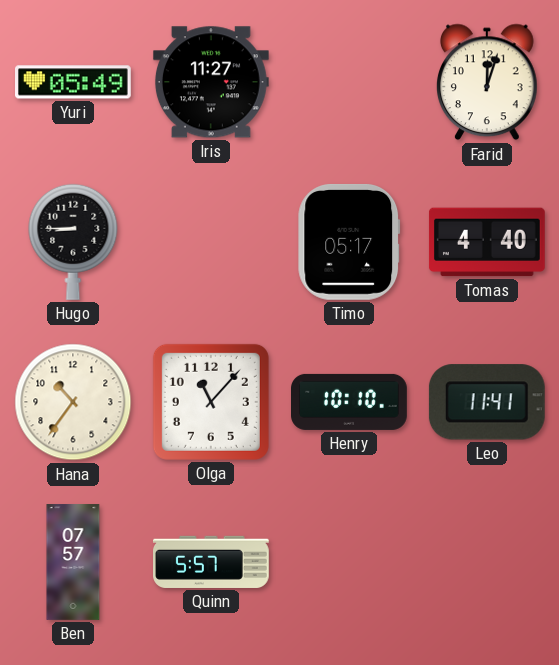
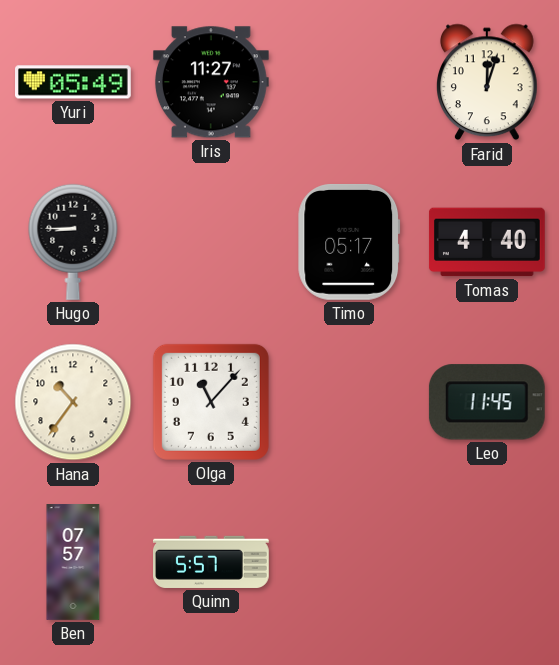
Henry: 10:10 -> none (350, 402)
Leo: 11:41 -> 11:45 (487, 402)
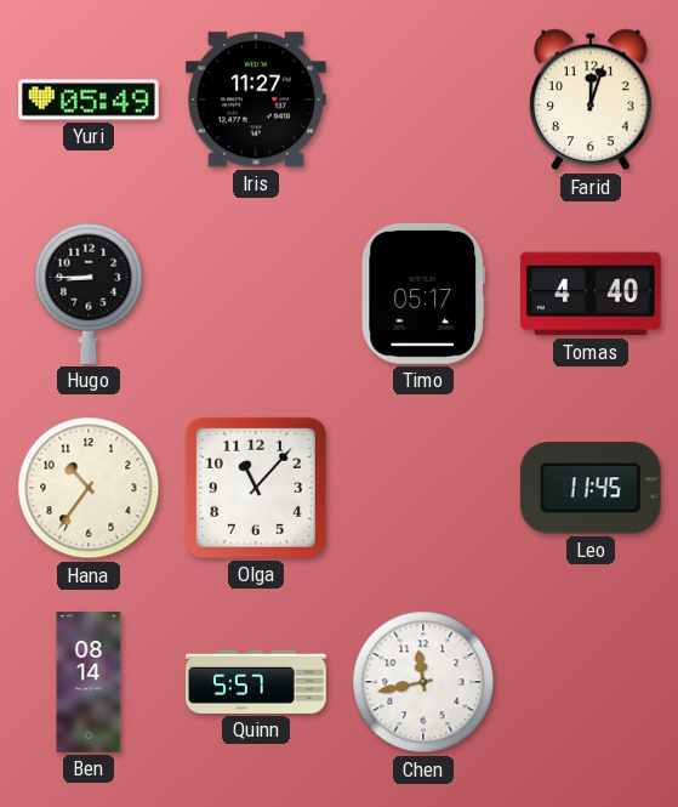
Ben: 07:57 -> 08:14 (89, 682)
Chen: none -> 11:43 (423, 682)
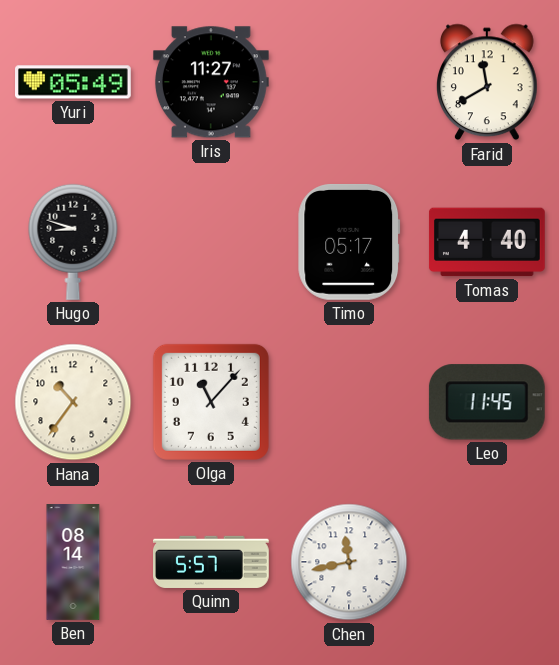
Farid: 12:03 -> 11:40 (487, 82)
Hugo: 8:45 -> 8:48 (73, 242)
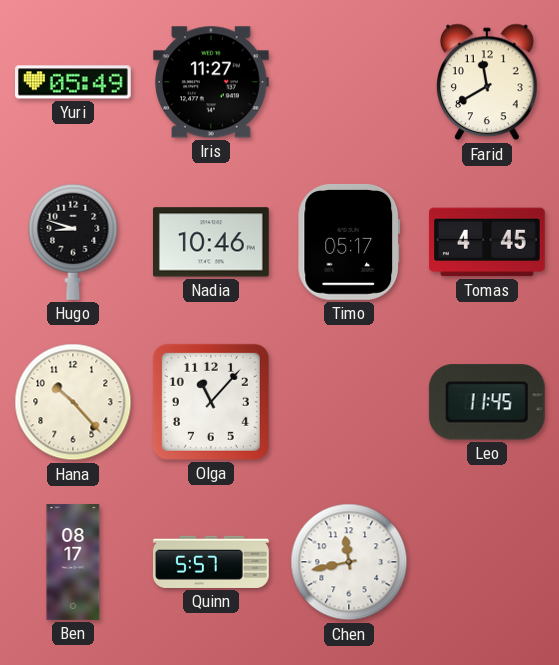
Nadia: none -> 10:46 (211, 242)
Tomas: 4:40 -> 4:45 (487, 242)
Hana: 10:36 -> 10:23 (73, 402)
Ben: 08:14 -> 08:17 (73, 562)
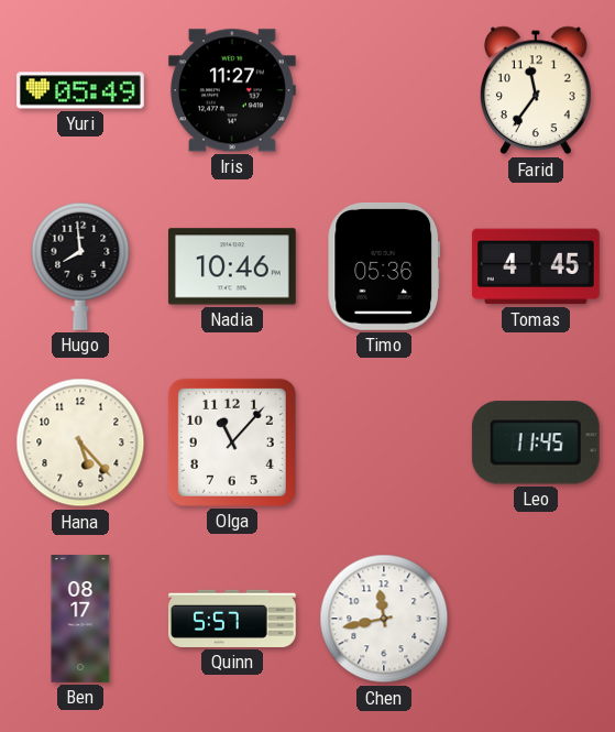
Farid: 11:40 -> 11:36 (536, 90)
Hugo: 8:48 -> 7:59 (80, 266)
Timo: 05:17 -> 05:36 (384, 266)
Hana: 10:23 -> 5:23 (80, 443)
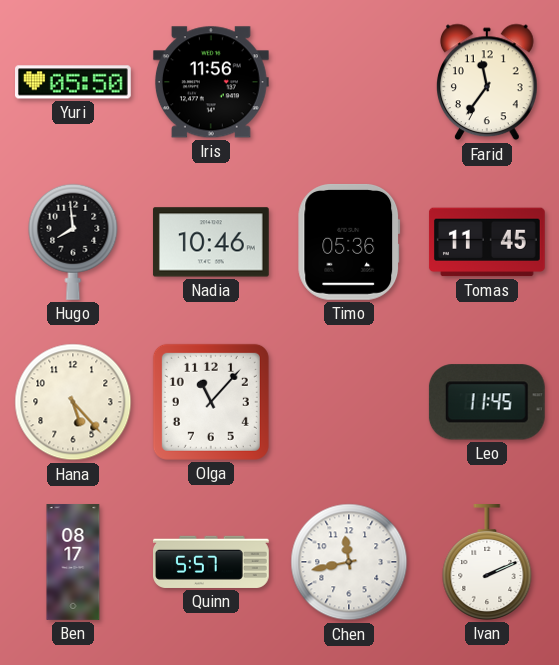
Yuri: 05:49 -> 05:50 (74, 82)
Iris: 11:27 -> 11:56 (211, 82)
Tomas: 4:45 -> 11:45 (487, 242)
Ivan: none -> 2:11 (487, 563)
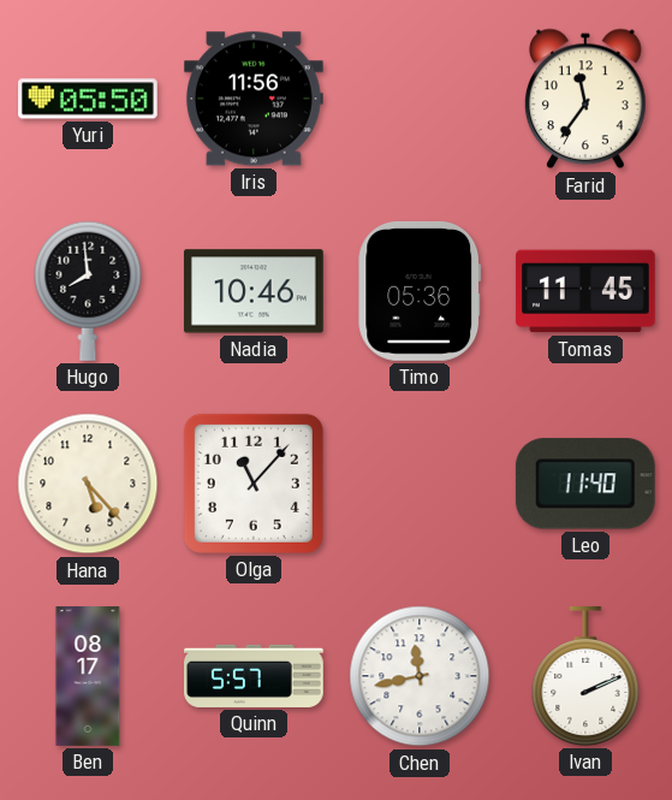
Leo: 11:45 -> 11:40 (585, 484)
